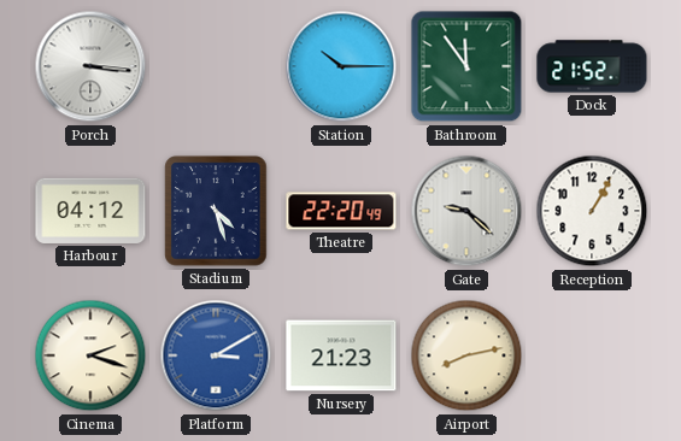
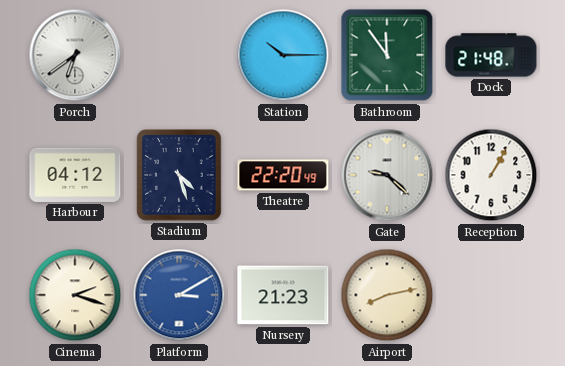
Porch: 3:16 -> 6:39 (75, 55)
Dock: 21:52 -> 21:48 (491, 55)
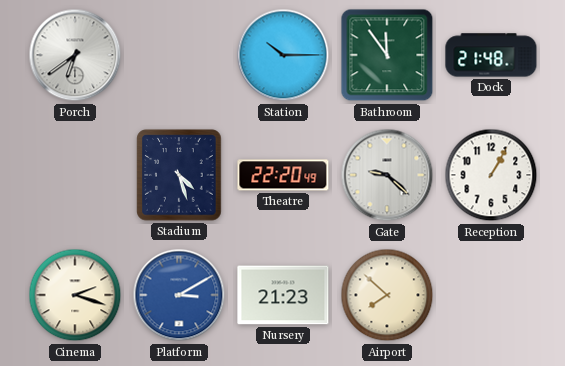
Harbour: 04:12 -> none (75, 175)
Airport: 8:13 -> 7:52 (387, 295)
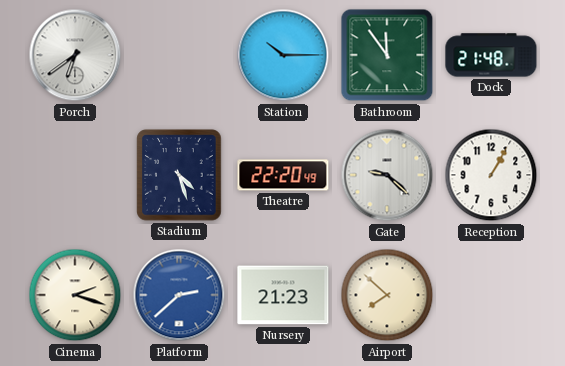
Platform: 3:10 -> 2:38 (179, 295)
